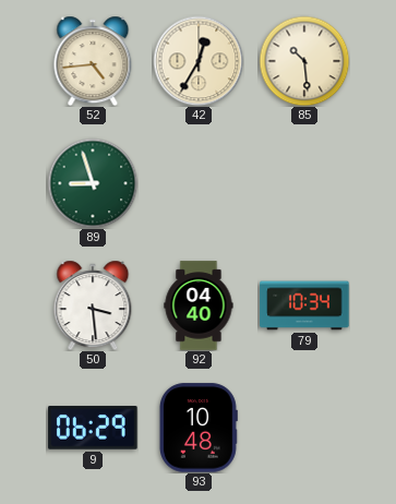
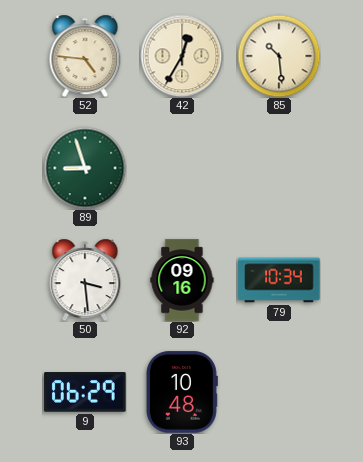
52: 4:44 -> 4:46 (85, 56)
92: 04:40 -> 09:16 (182, 280)
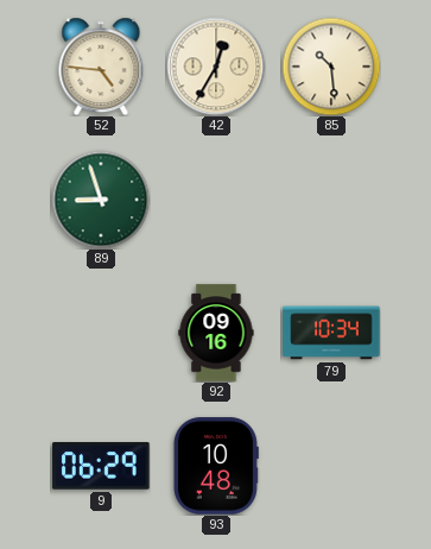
50: 3:29 -> none (85, 280)
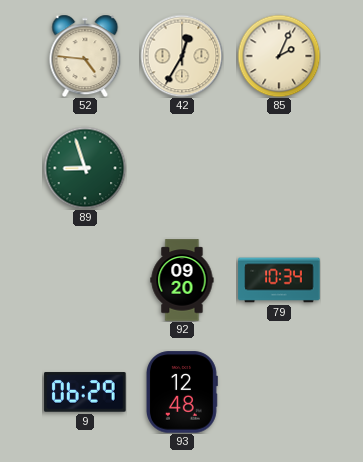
85: 10:29 -> 2:04 (279, 56)
92: 09:16 -> 09:20 (182, 280)
93: 10:48 -> 12:48 (181, 392)
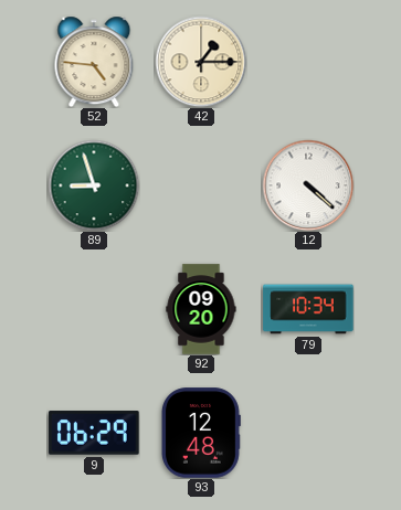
42: 12:35 -> 1:15 (201, 62)
85: 2:04 -> none (279, 56)
12: none -> 4:22 (308, 185)
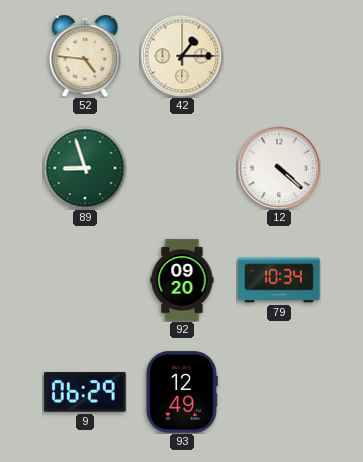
93: 12:48 -> 12:49 (181, 392)
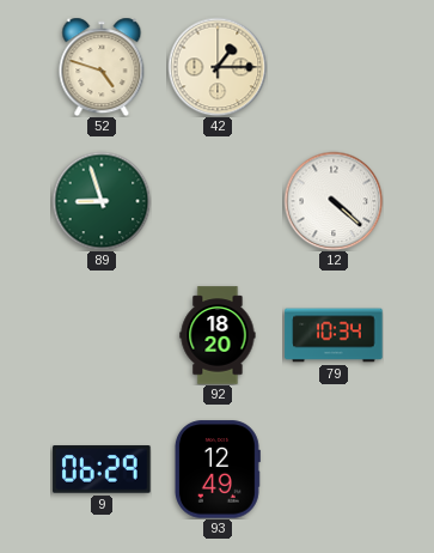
52: 4:46 -> 4:48 (102, 67)
92: 09:20 -> 18:20 (218, 335)
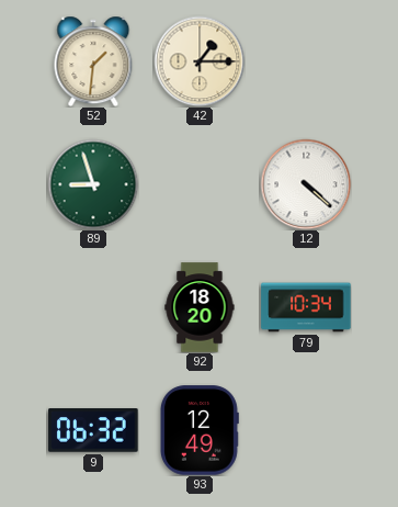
52: 4:48 -> 1:31 (93, 61)
9: 06:29 -> 06:32 (93, 430)
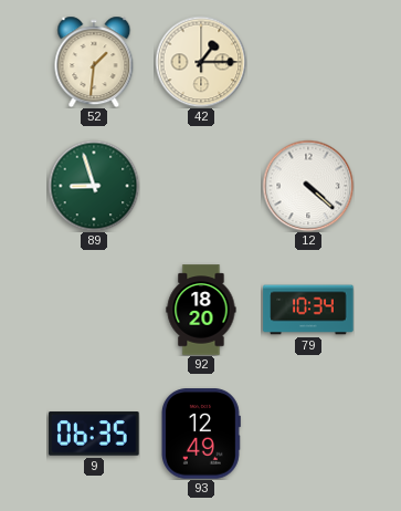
9: 06:32 -> 06:35 (94, 434)
